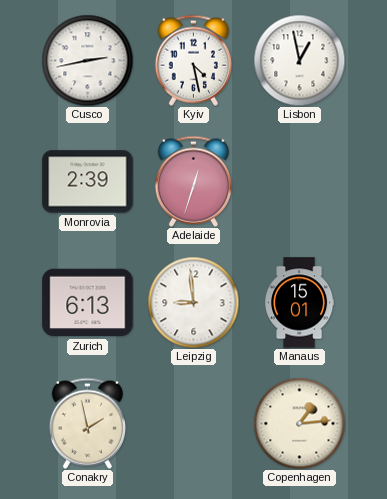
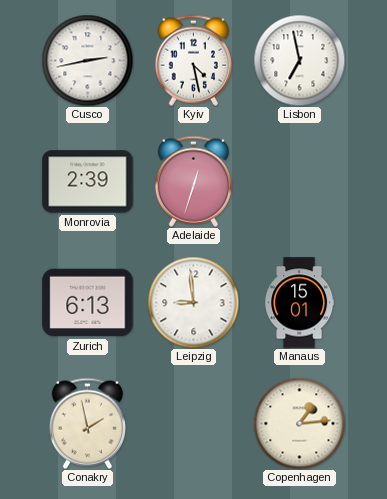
Lisbon: 12:58 -> 6:58 (299, 60)
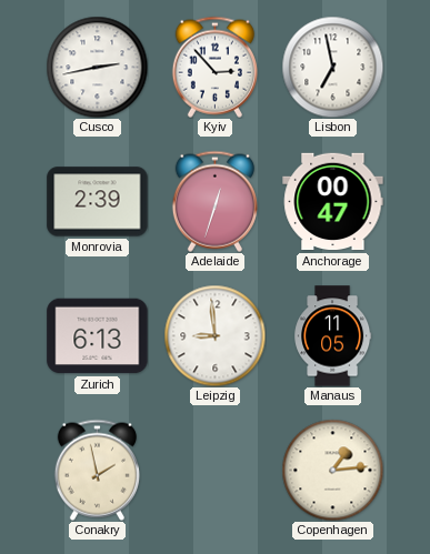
Kyiv: 4:28 -> 2:53 (214, 67)
Anchorage: none -> 00:47 (333, 202)
Manaus: 15:01 -> 11:05 (333, 336)
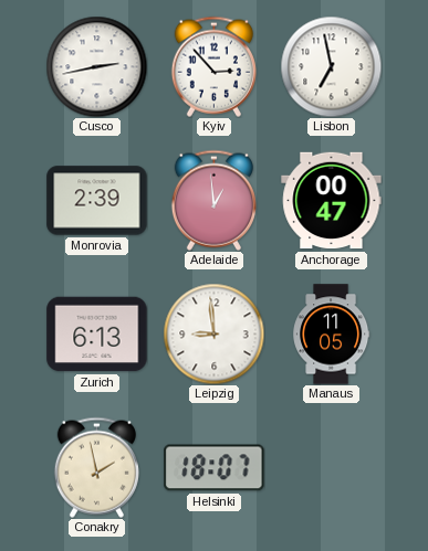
Adelaide: 12:33 -> 12:59 (213, 200)
Helsinki: none -> 18:07 (215, 468)
Copenhagen: 1:14 -> none (332, 470)
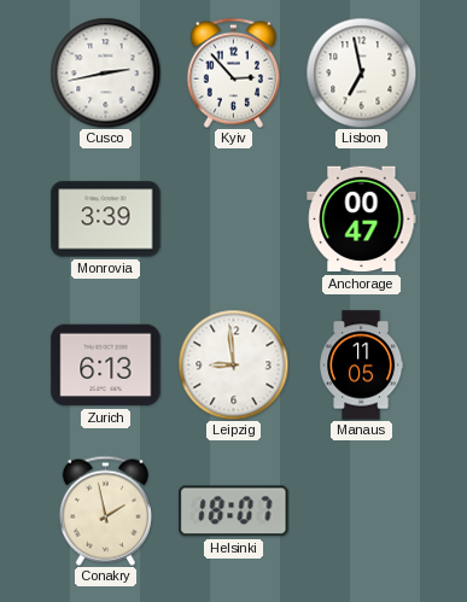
Monrovia: 2:39 -> 3:39 (106, 220)
Adelaide: 12:59 -> none (213, 200)
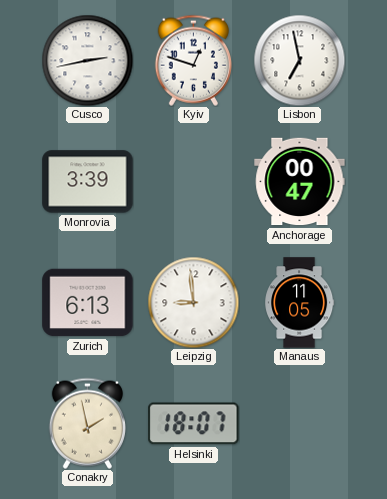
Kyiv: 2:53 -> 12:48 (193, 60)
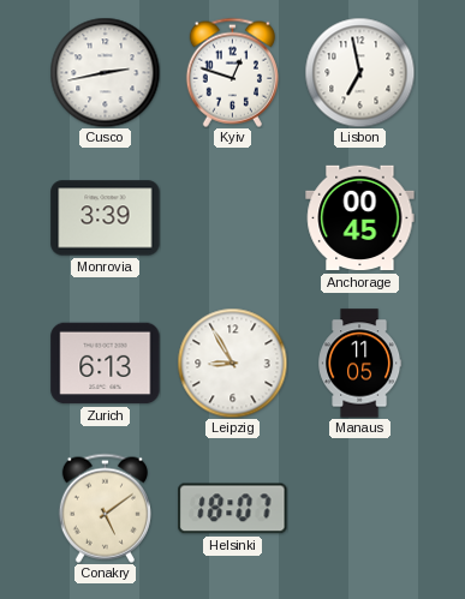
Anchorage: 00:47 -> 00:45 (360, 218)
Leipzig: 8:59 -> 8:55 (232, 363)
Conakry: 1:58 -> 5:09 (105, 508)
